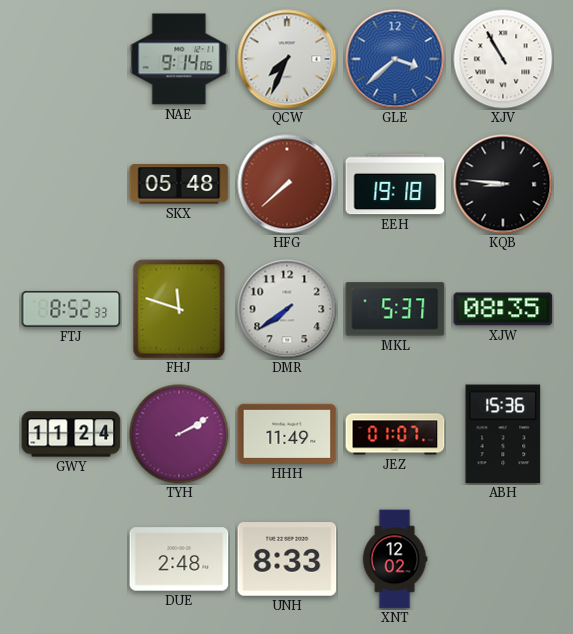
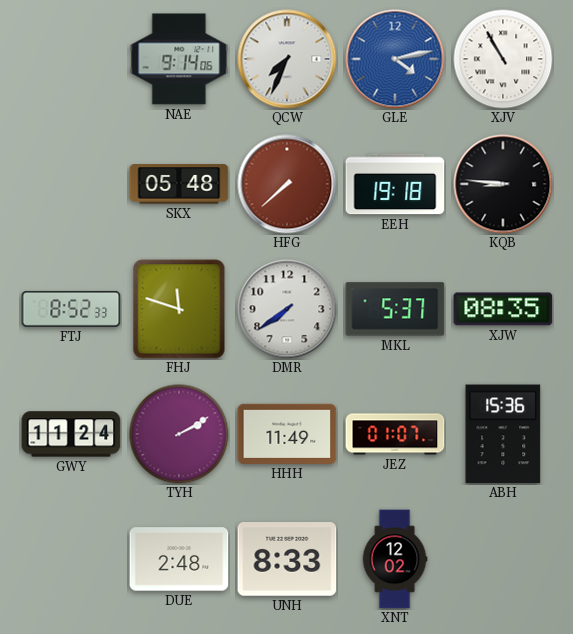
GLE: 3:38 -> 4:13 (395, 59)
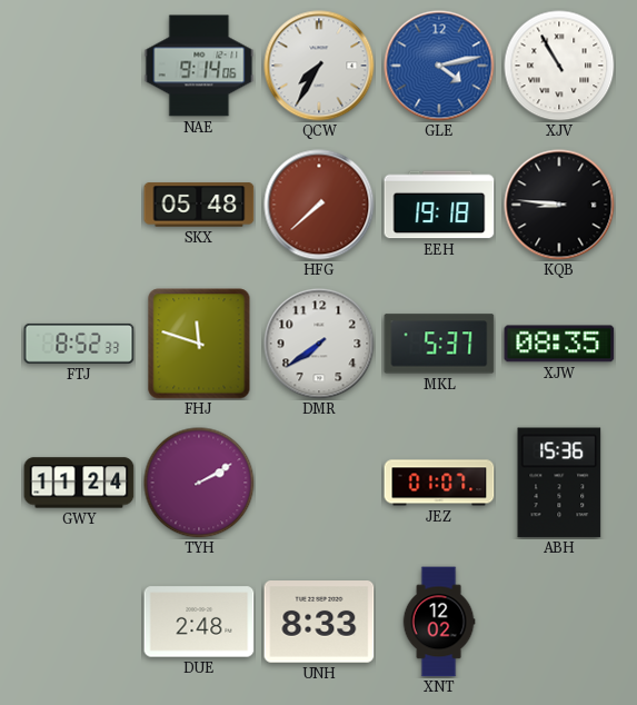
QCW: 7:34 -> 7:35 (319, 66)
HHH: 11:49 -> none (287, 434)
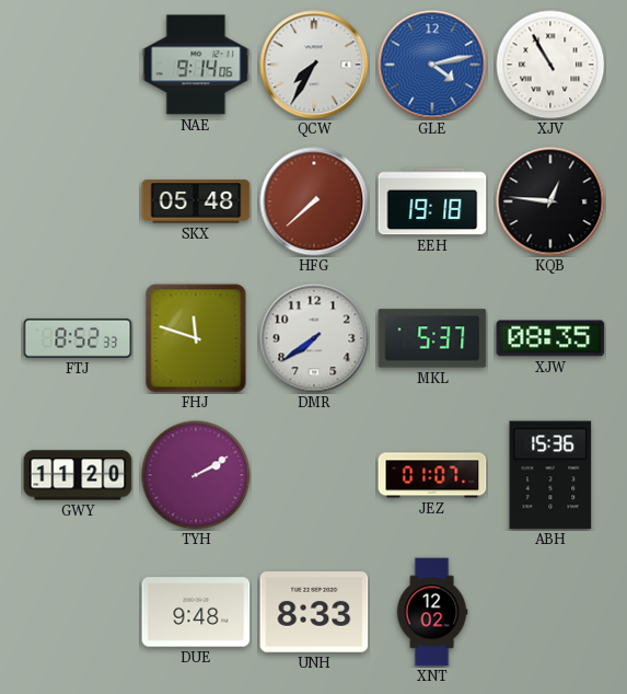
KQB: 8:46 -> 12:46 (550, 201)
GWY: 11:24 -> 11:20 (78, 475)
DUE: 2:48 -> 9:48 (196, 612)
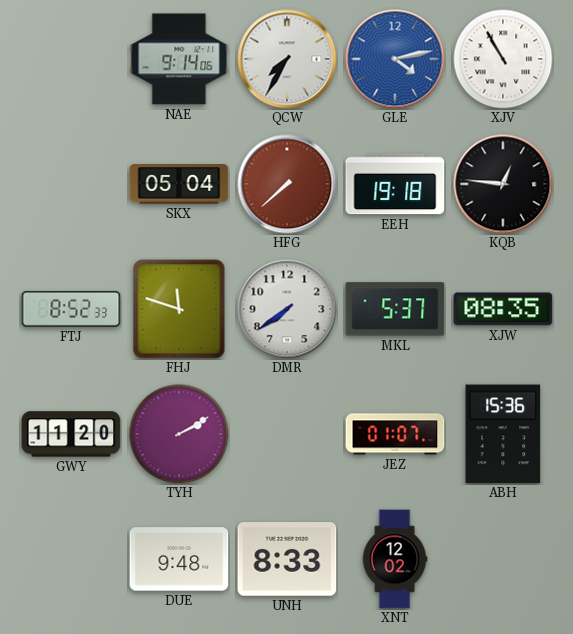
SKX: 05:48 -> 05:04 (179, 184)
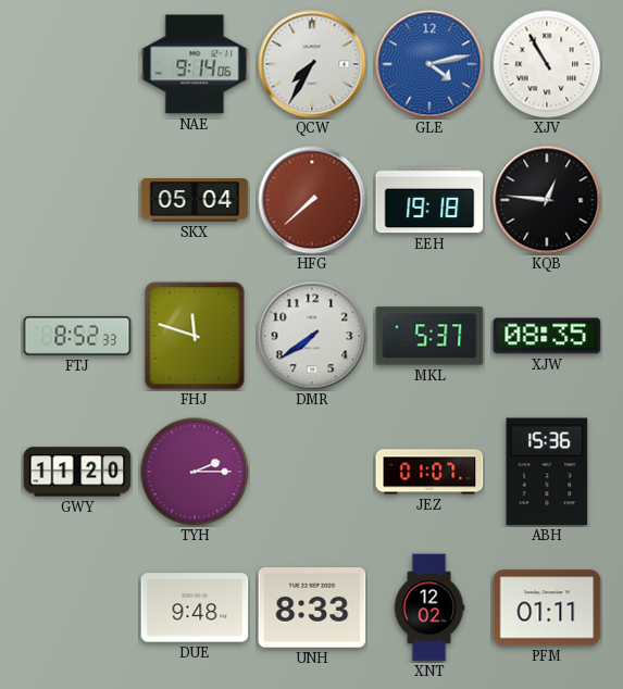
TYH: 2:10 -> 2:15 (195, 472)
PFM: none -> 01:11 (547, 607)
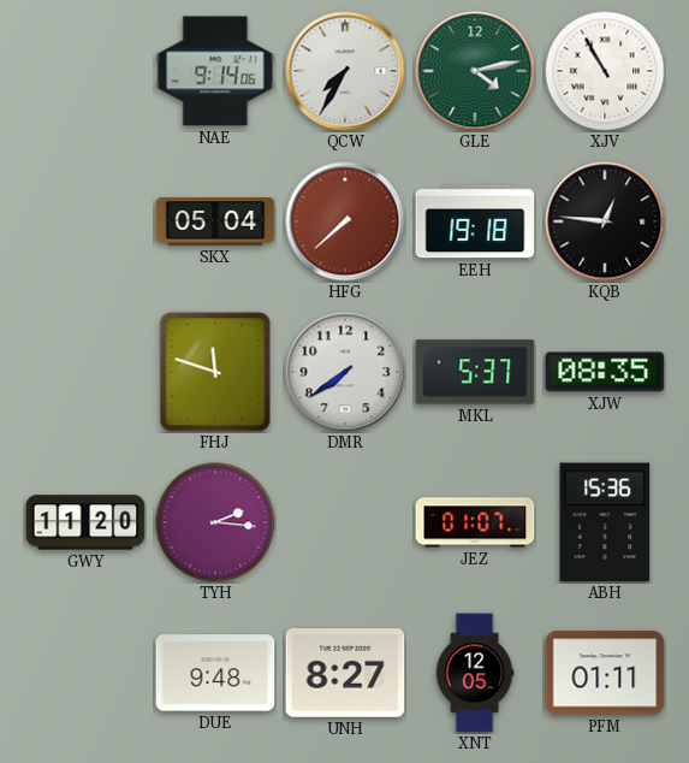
GLE dial: blue -> green (475, 71)
FTJ: 8:52 -> none (77, 336)
TYH: 2:15 -> 2:16 (215, 522)
UNH: 8:33 -> 8:27 (345, 673)
XNT: 12:02 -> 12:05 (475, 673)
